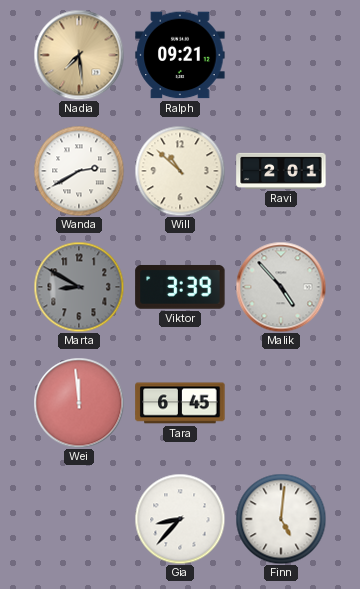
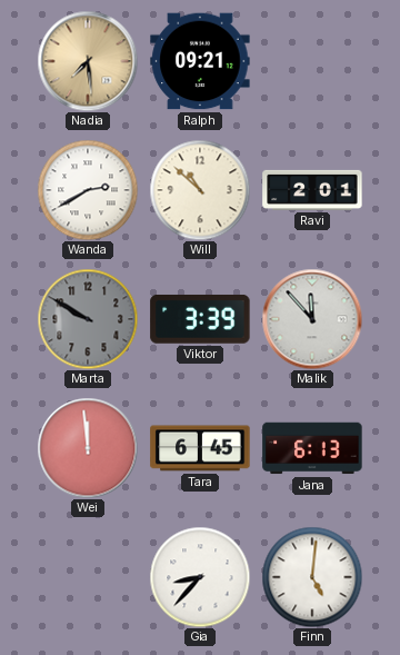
Marta: 8:50 -> 9:50 (88, 319)
Malik: 4:53 -> 11:53 (312, 319)
Jana: none -> 6:13 (312, 448)
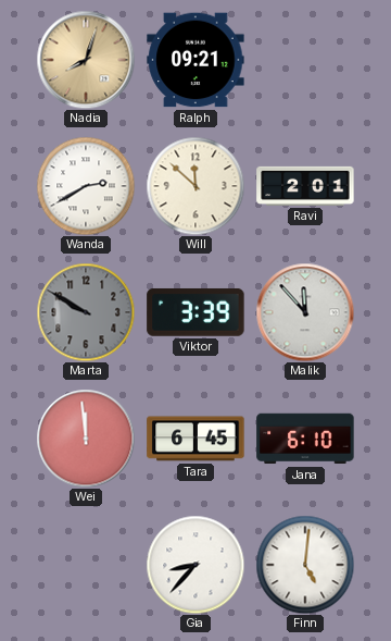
Nadia: 7:29 -> 8:03 (86, 60)
Will: 10:52 -> 11:52 (195, 186)
Jana: 6:13 -> 6:10 (305, 439)
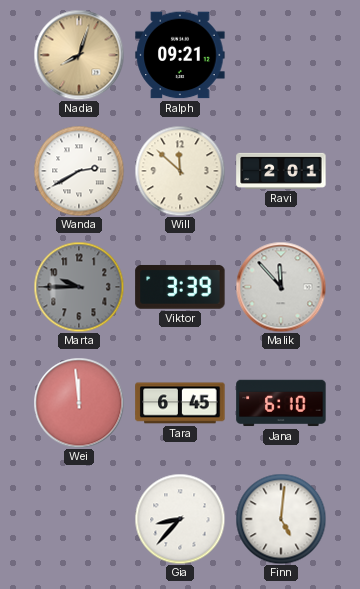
Marta: 9:50 -> 9:45 (79, 287)
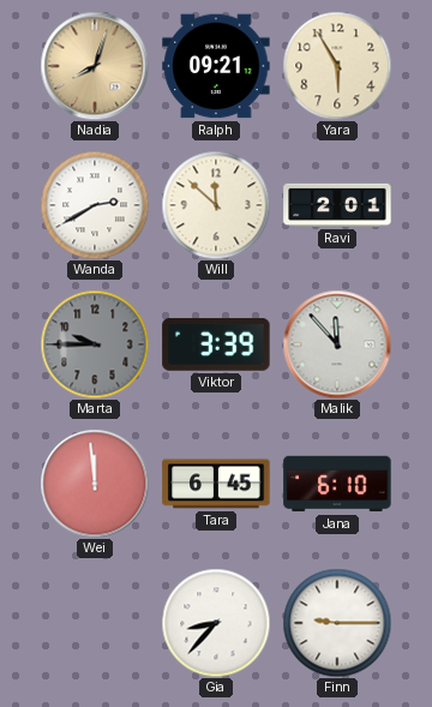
Yara: none -> 5:55 (337, 66)
Finn: 5:01 -> 9:15 (337, 623)
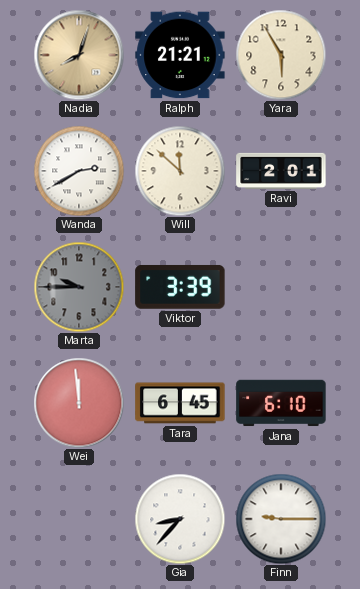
Ralph: 09:21 -> 21:21 (180, 55)
Malik: 11:53 -> none (337, 344)
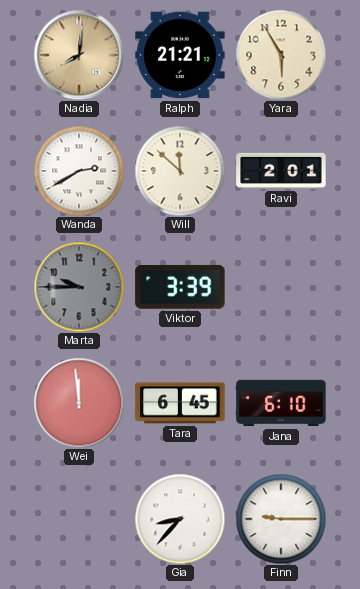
Nadia: 8:03 -> 8:01 (79, 55)
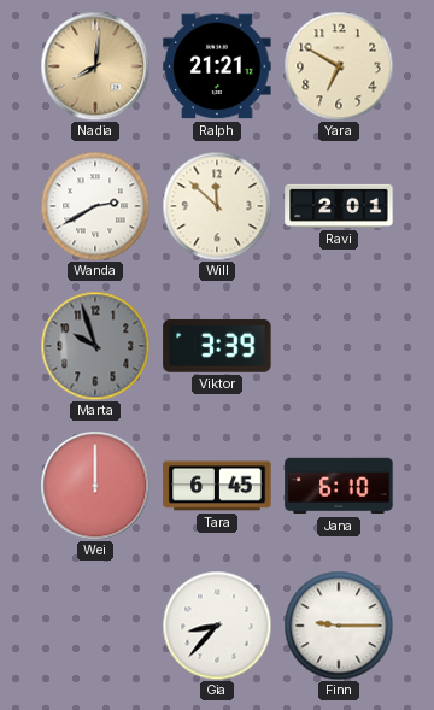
Yara: 5:55 -> 6:50 (339, 66)
Marta: 9:45 -> 9:57 (95, 346)
Wei: 11:59 -> 12:00 (95, 486)
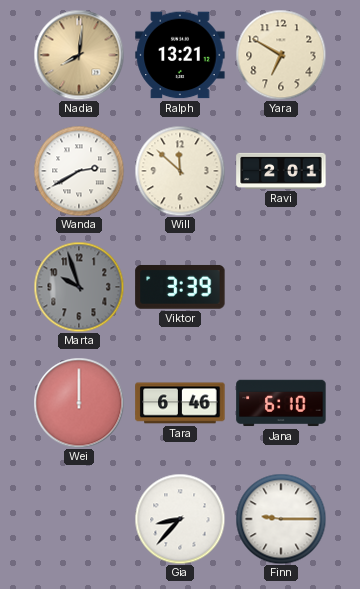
Ralph: 21:21 -> 13:21 (180, 55)
Tara: 6:45 -> 6:46 (180, 403)
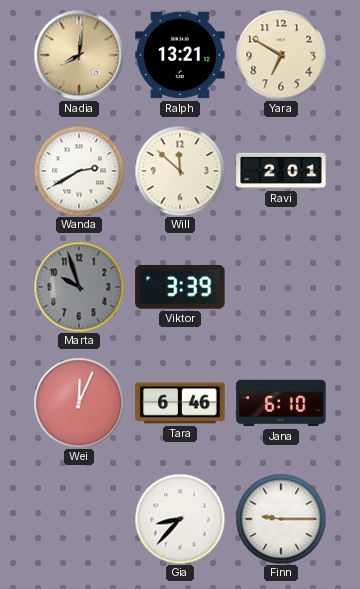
Wei: 12:00 -> 12:04 (79, 403)
